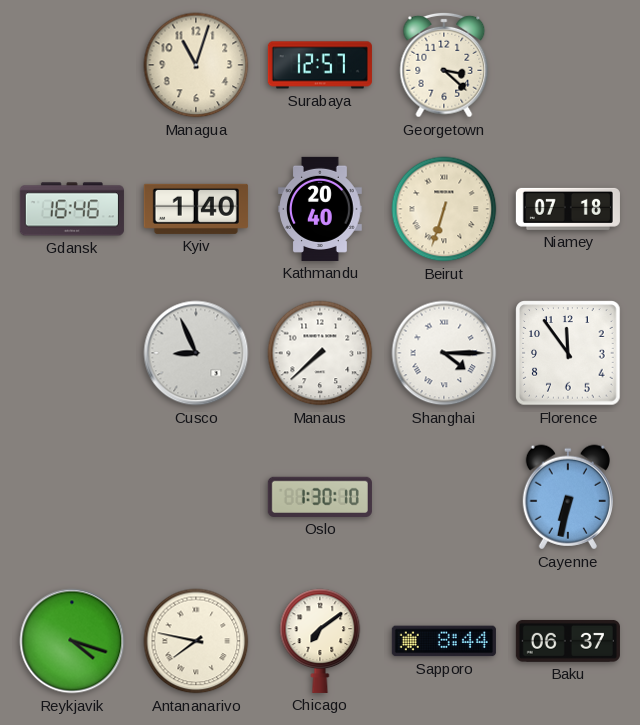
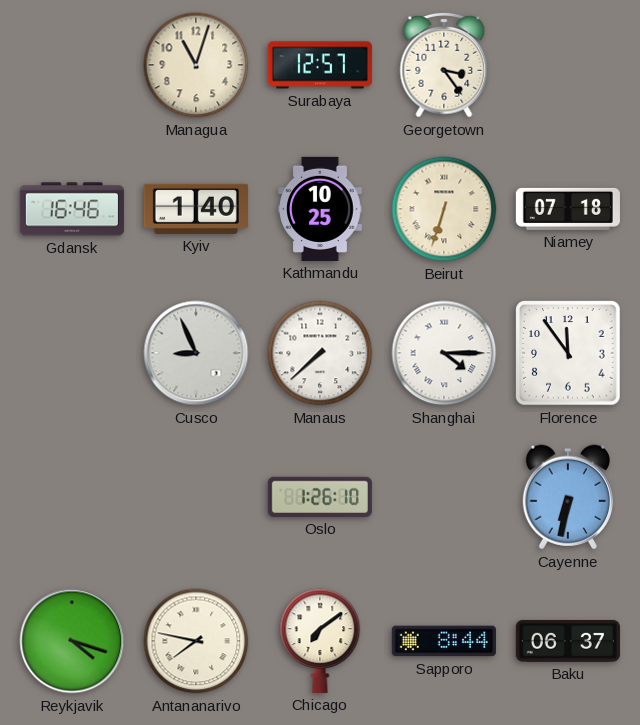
Georgetown: 3:22 -> 3:24 (444, 65)
Kathmandu: 20:40 -> 10:25 (320, 209)
Oslo: 1:30 -> 1:26 (320, 497)
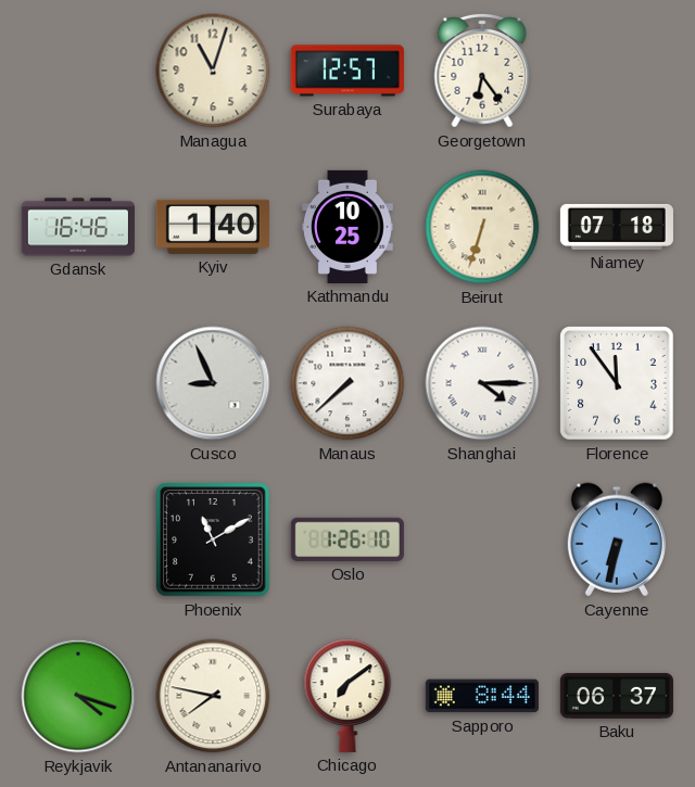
Georgetown: 3:24 -> 6:24 (482, 71)
Phoenix: none -> 11:10 (213, 540)
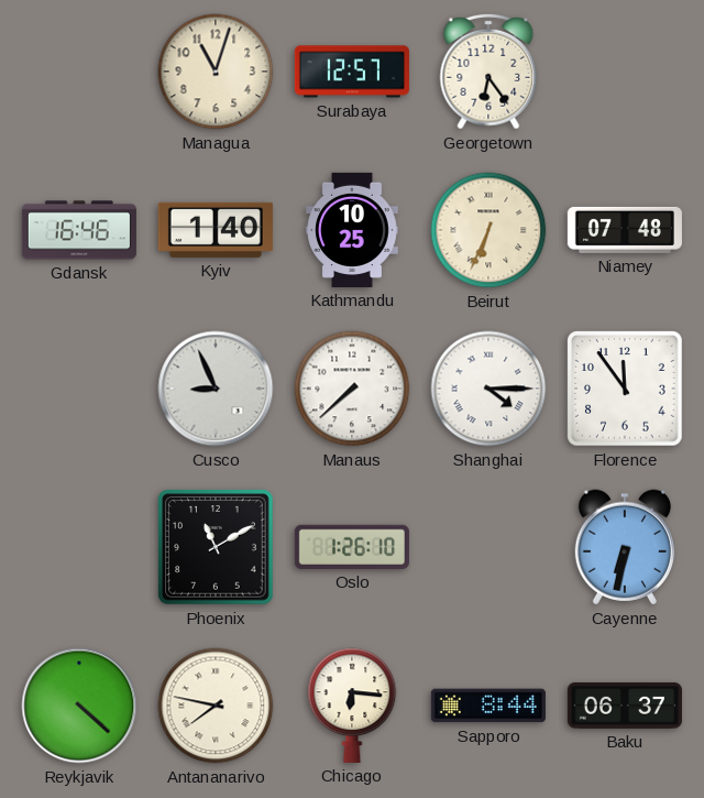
Beirut: 6:33 -> 6:34 (488, 230)
Niamey: 07:18 -> 07:48 (625, 230)
Reykjavik: 4:18 -> 4:22 (79, 706)
Chicago: 7:09 -> 6:16 (352, 706)
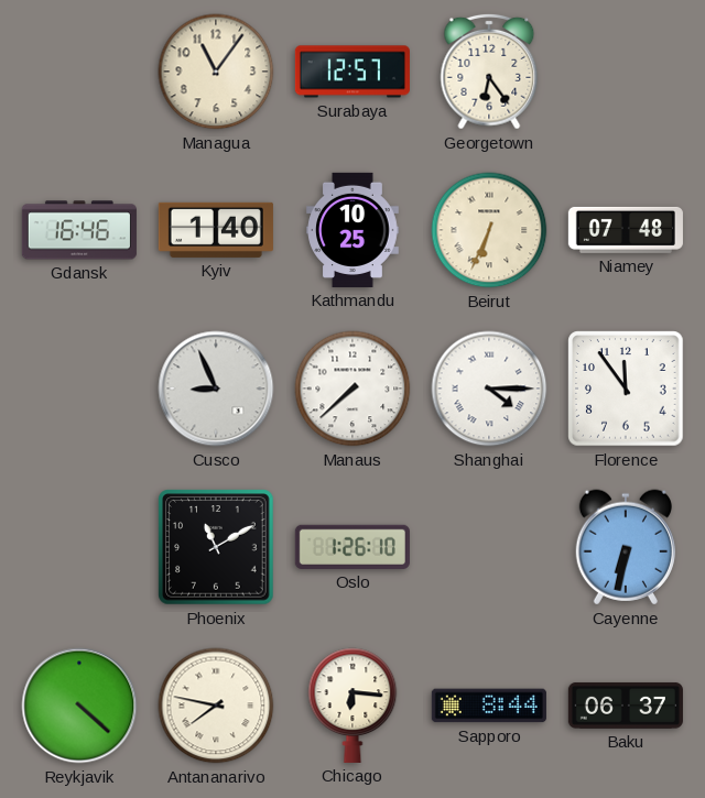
Managua: 11:03 -> 11:06 (216, 72)
